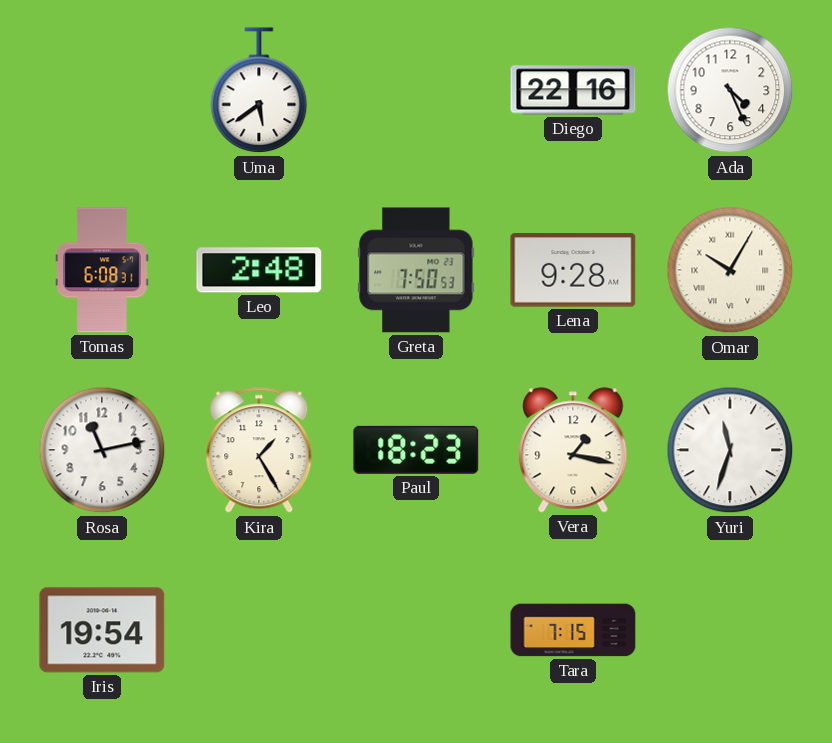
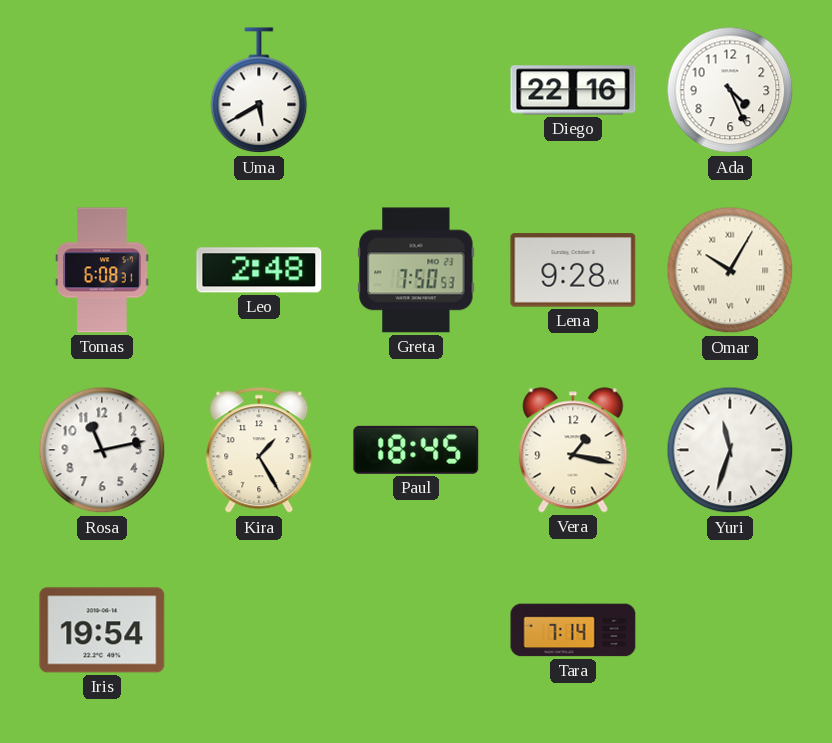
Uma: 5:39 -> 5:40 (259, 91)
Paul: 18:23 -> 18:45 (416, 450)
Tara: 7:15 -> 7:14 (573, 630)
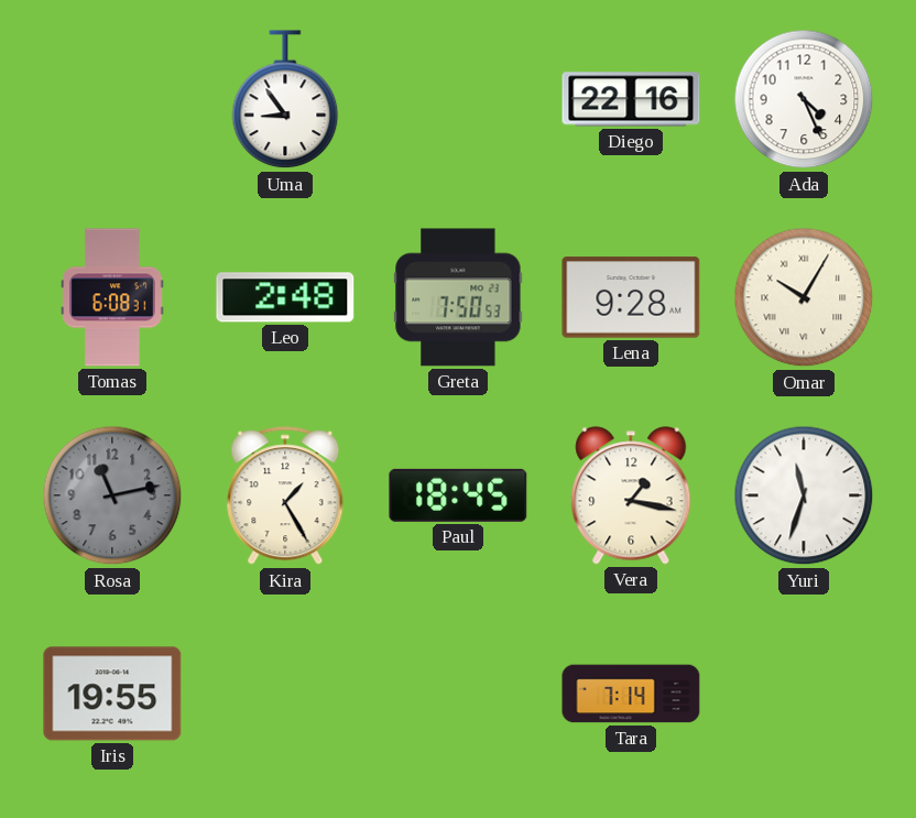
Uma: 5:40 -> 8:54 (285, 100)
Rosa dial: white -> grey (112, 495)
Iris: 19:54 -> 19:55 (112, 694)
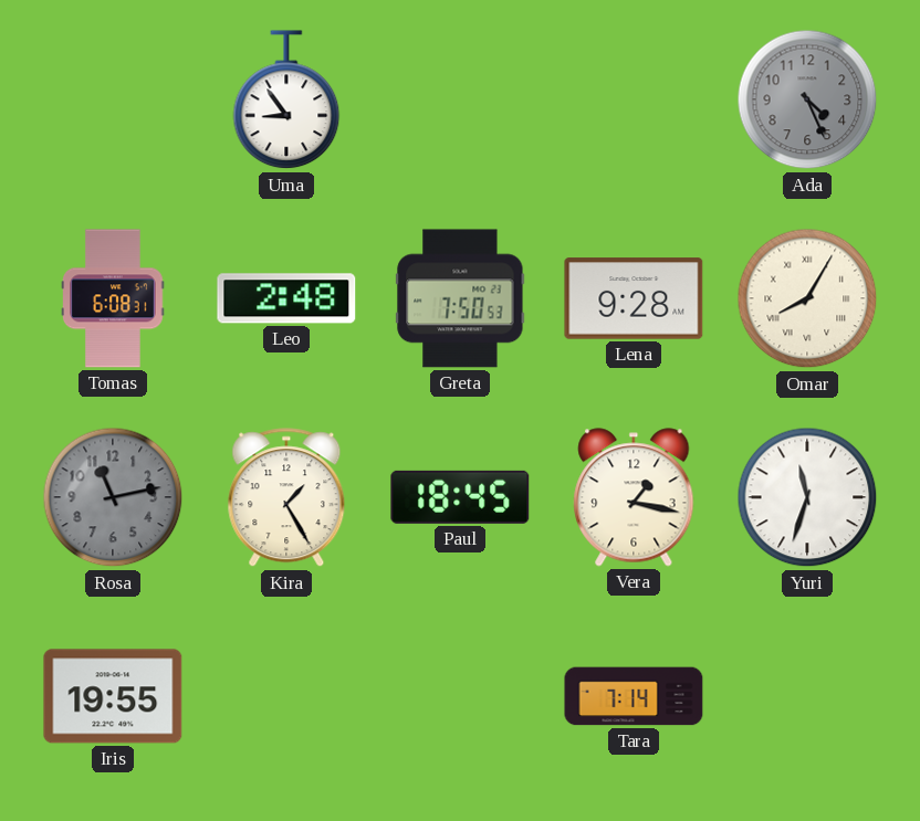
Diego: 22:16 -> none (631, 99)
Ada dial: white -> grey (807, 99)
Omar: 10:05 -> 8:05 (807, 298)
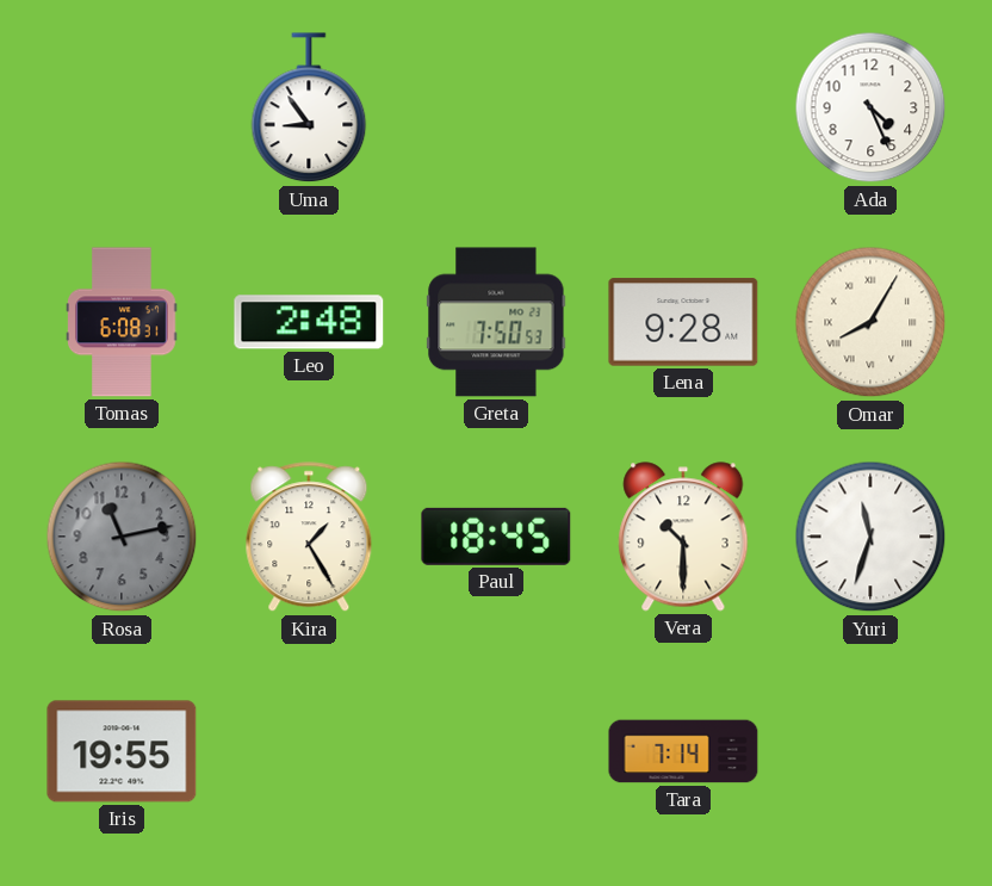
Ada dial: grey -> white (870, 107)
Vera: 1:17 -> 10:30 (683, 537)
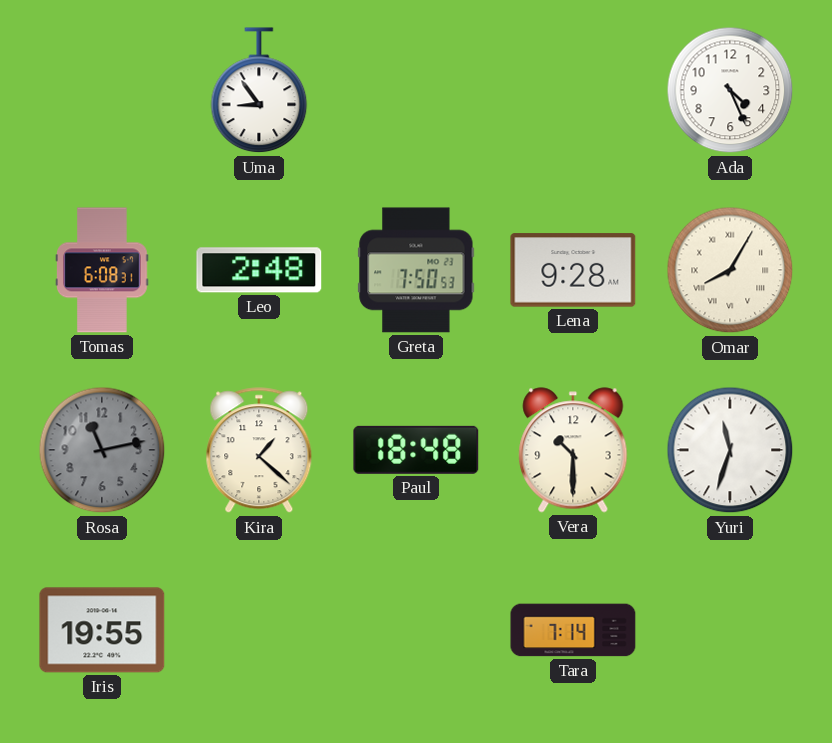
Kira: 1:25 -> 1:22 (259, 451)
Paul: 18:45 -> 18:48 (416, 450)
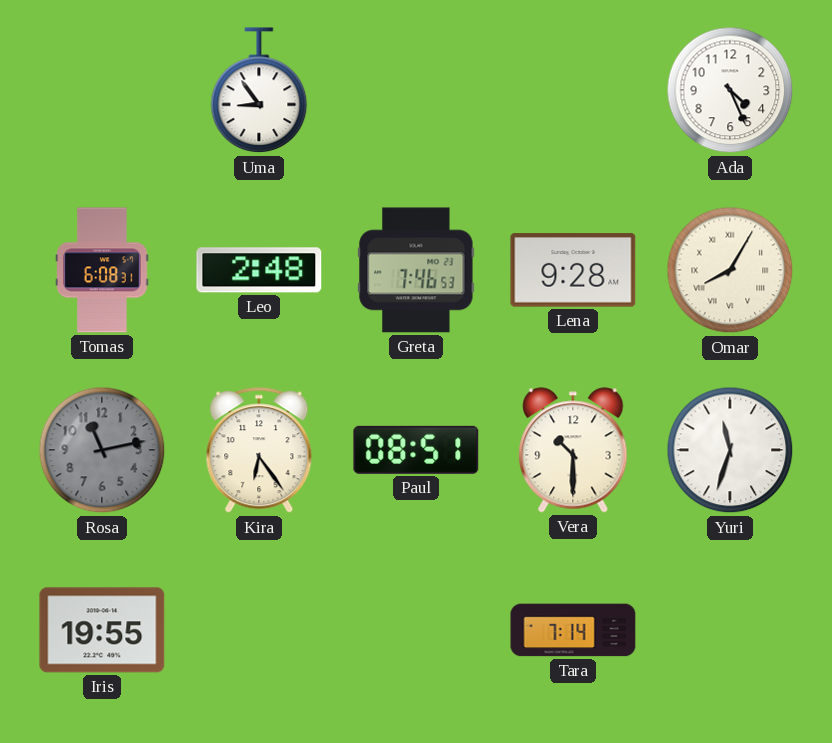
Greta: 7:50 -> 7:46 (416, 270)
Kira: 1:22 -> 6:24 (259, 451)
Paul: 18:48 -> 08:51 (416, 450)
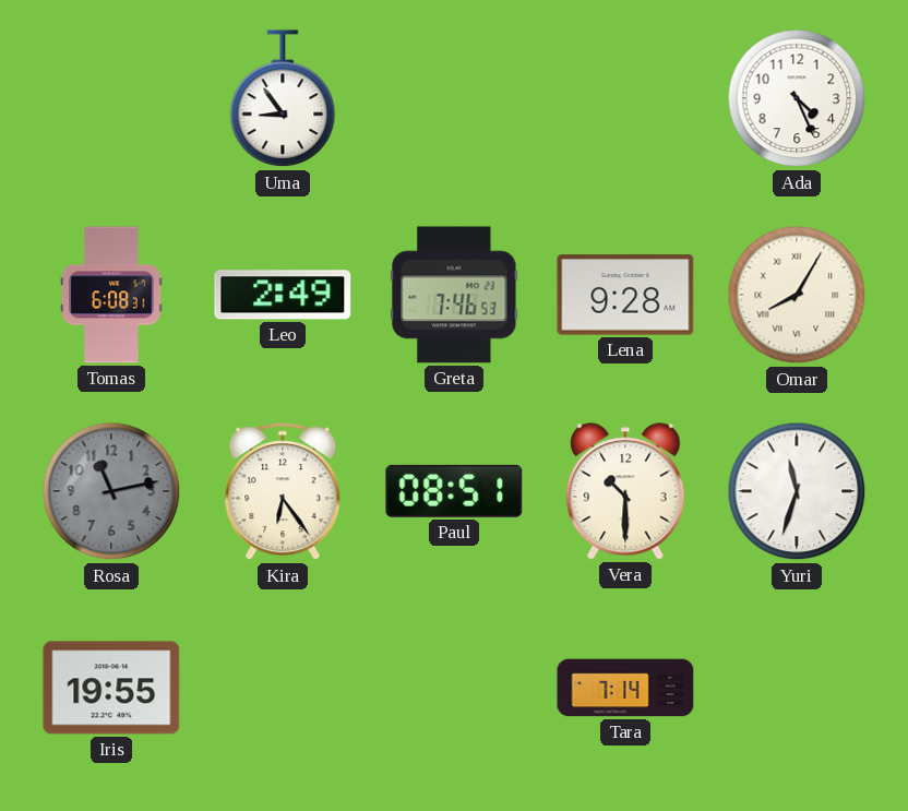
Leo: 2:48 -> 2:49 (283, 295)
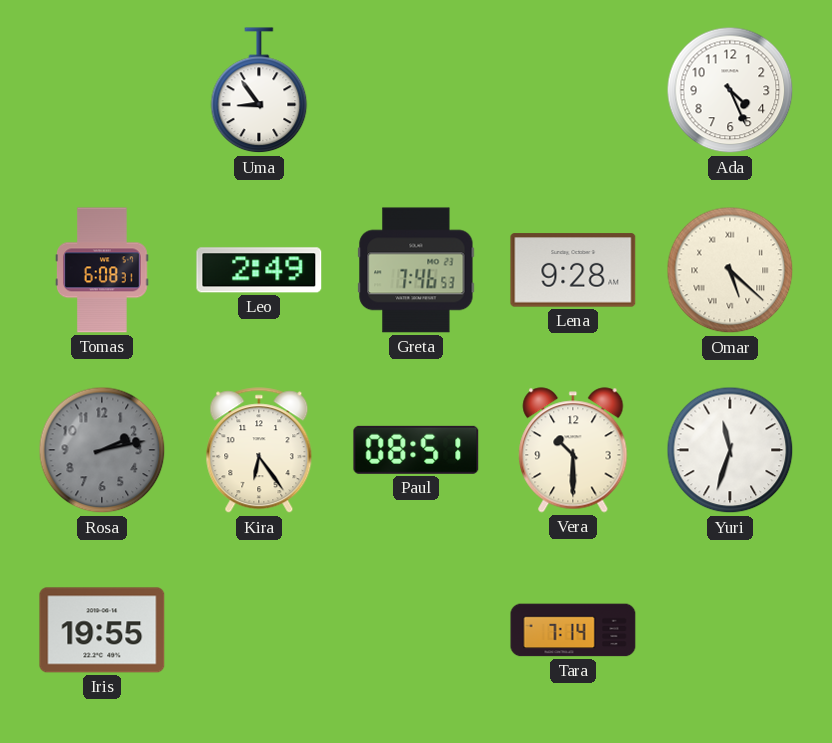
Omar: 8:05 -> 5:22 (730, 270)
Rosa: 11:13 -> 2:13 (102, 450)
